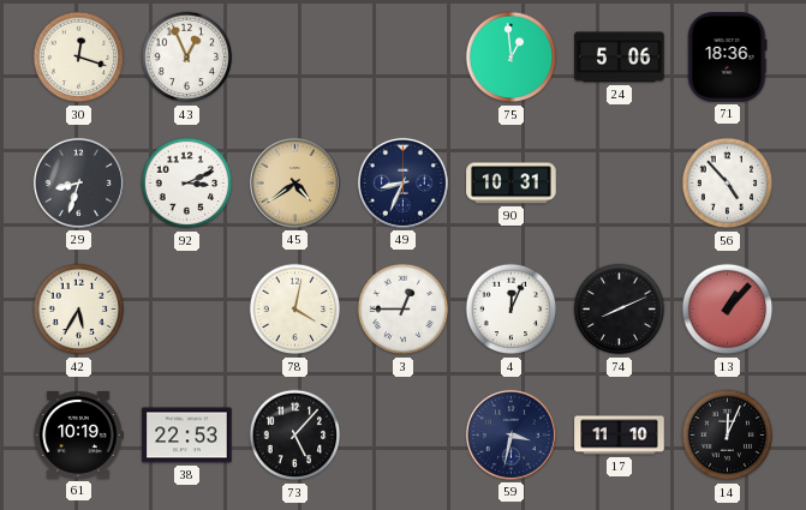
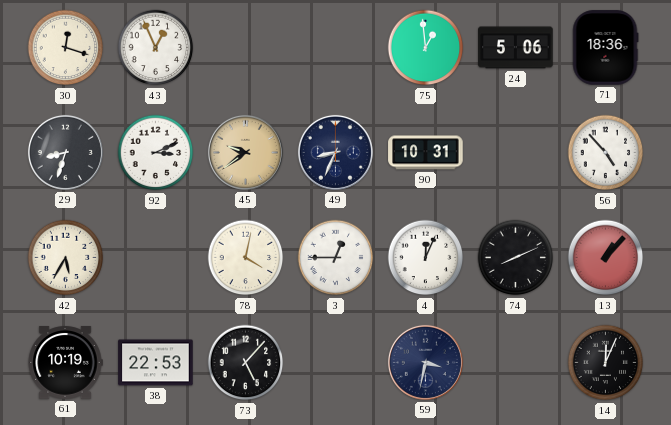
45: 4:39 -> 9:39 (245, 152)
17: 11:10 -> none (620, 436)
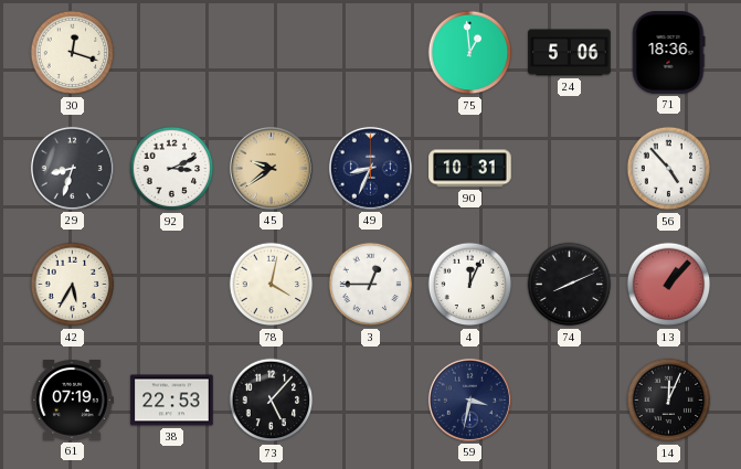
43: 12:56 -> none (156, 48)
61: 10:19 -> 07:19 (72, 401)
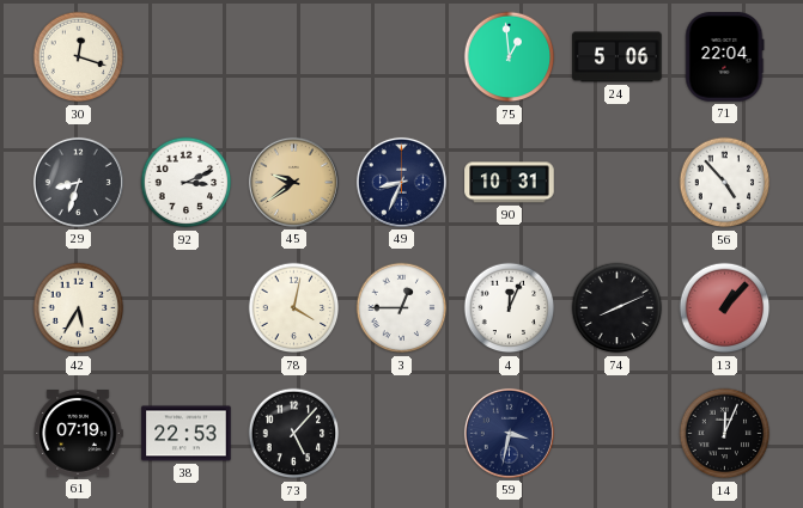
71: 18:36 -> 22:04 (724, 57)
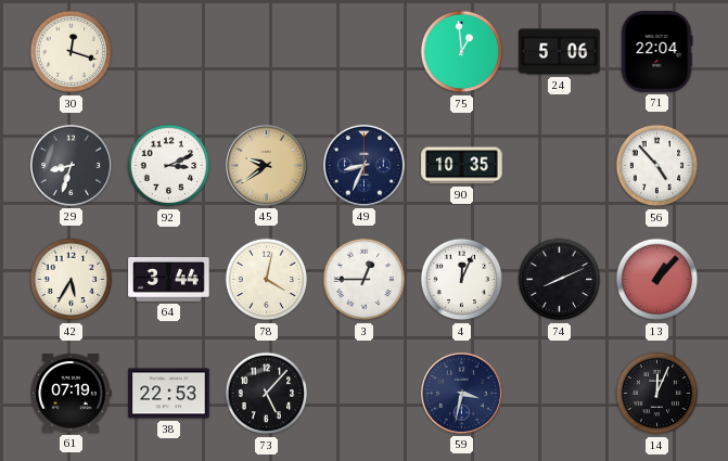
90: 10:31 -> 10:35 (462, 166)
64: none -> 3:44 (169, 280)
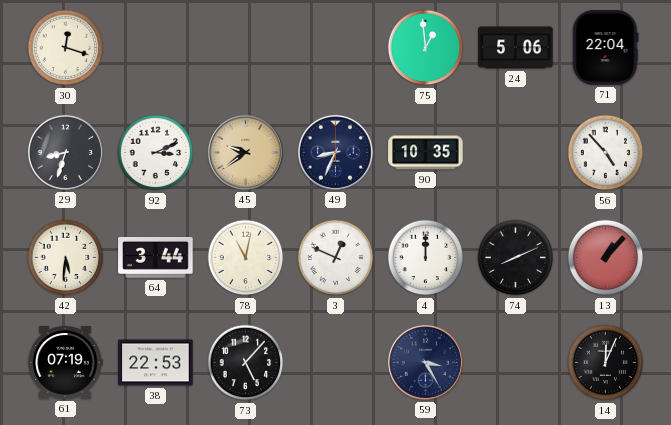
42: 5:35 -> 5:31 (66, 258)
78: 4:02 -> 11:02 (246, 258)
3: 12:45 -> 12:49 (336, 258)
4: 12:04 -> 12:00 (426, 258)
59: 3:32 -> 3:25 (425, 362)
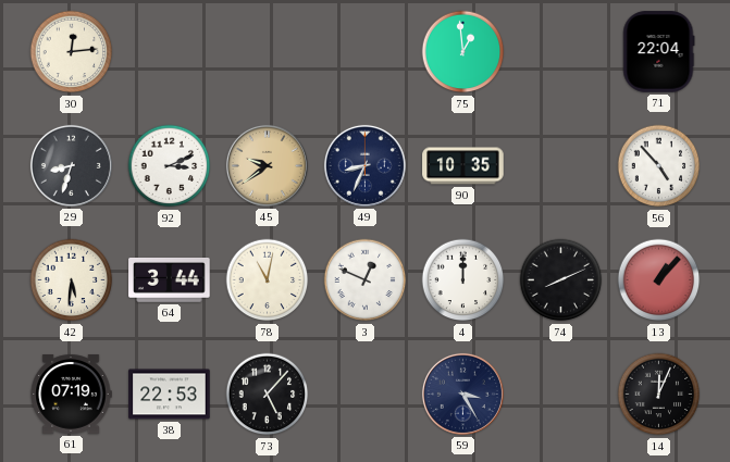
30: 12:18 -> 12:14 (72, 52)
24: 5:06 -> none (516, 48)
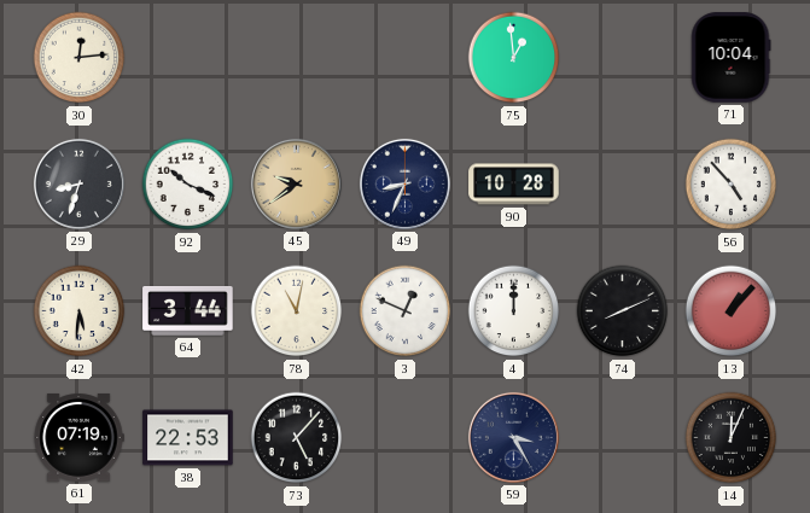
71: 22:04 -> 10:04 (730, 58)
92: 3:11 -> 10:19 (188, 185)
90: 10:35 -> 10:28 (514, 185)
